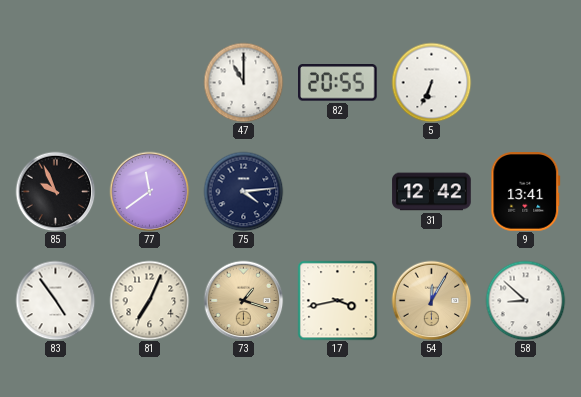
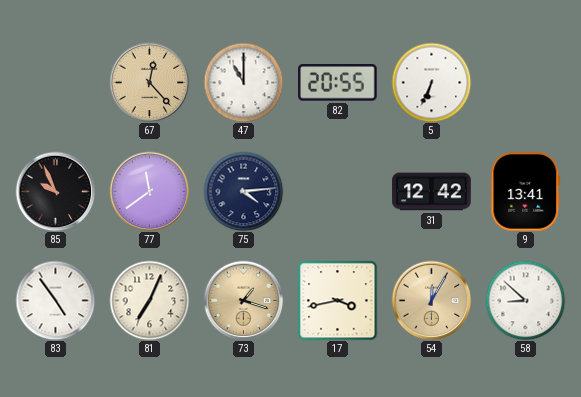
67: none -> 12:23 (149, 82)
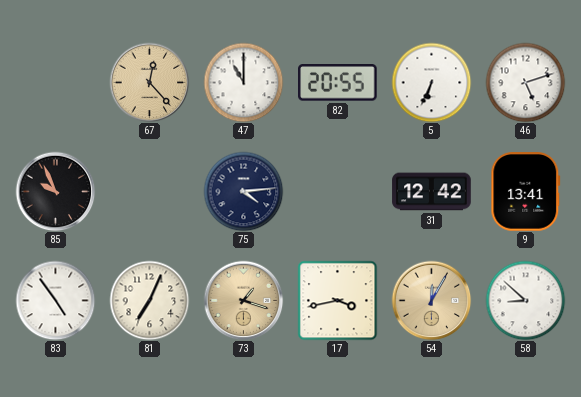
46: none -> 5:12 (525, 82)
77: 11:39 -> none (149, 191)
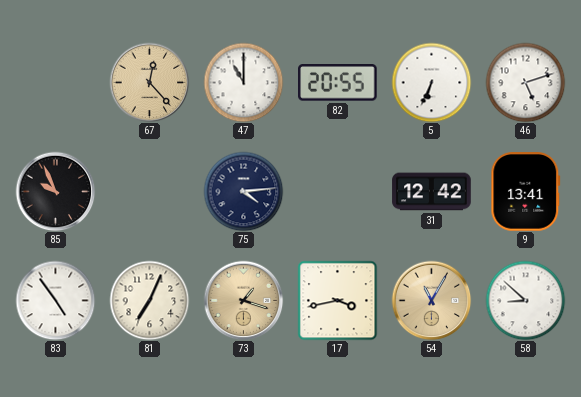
54: 12:05 -> 11:05 (431, 300)
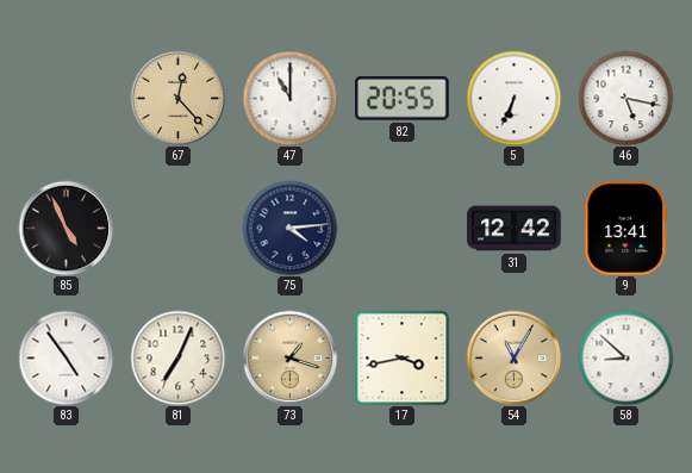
46: 5:12 -> 5:17 (625, 98)
85: 9:56 -> 4:56 (66, 228)
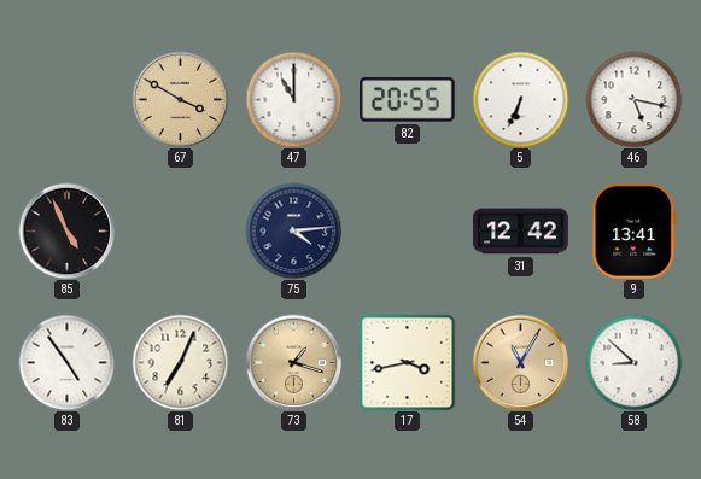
67: 12:23 -> 3:50 (180, 99)
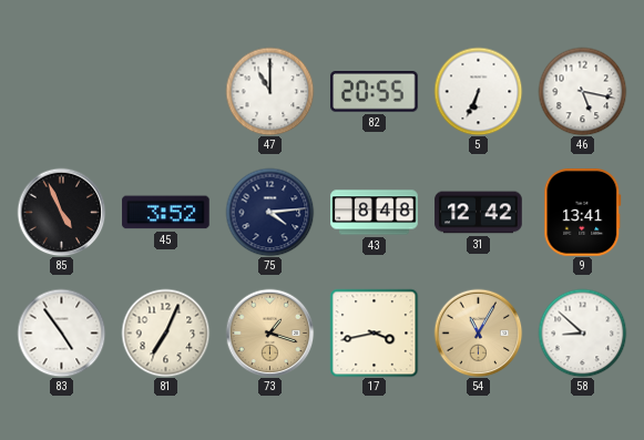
67: 3:50 -> none (180, 99)
45: none -> 3:52 (166, 213)
43: none -> 8:48 (375, 213)
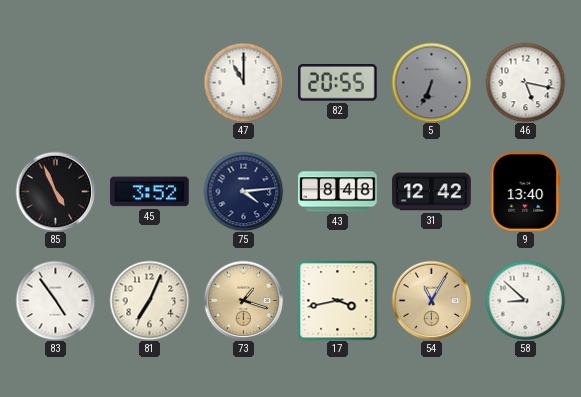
5 dial: white -> grey (431, 82)
9: 13:41 -> 13:40 (526, 192)
